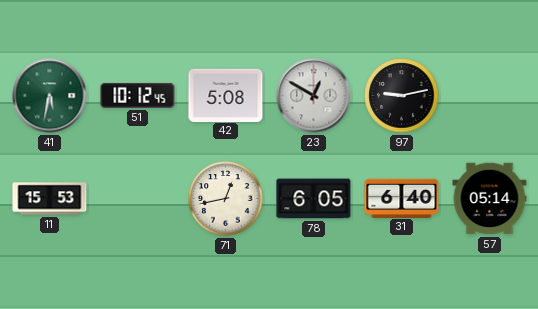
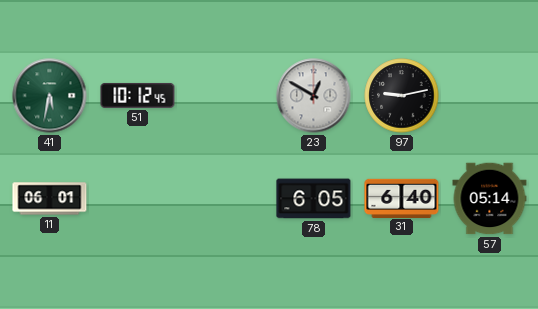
42: 5:08 -> none (226, 95)
11: 15:53 -> 06:01 (50, 199)
71: 12:43 -> none (226, 199)
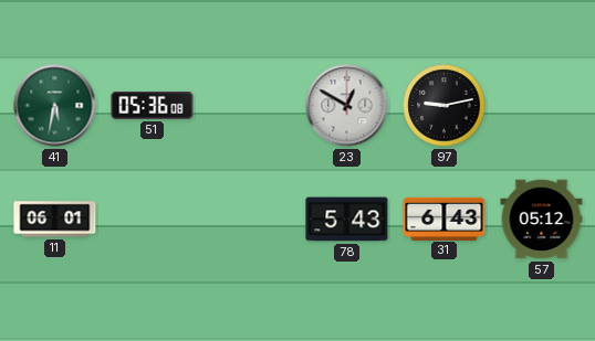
51: 10:12 -> 05:36 (153, 105)
78: 6:05 -> 5:43 (347, 220)
31: 6:40 -> 6:43 (445, 219)
57: 05:14 -> 05:12 (542, 220)
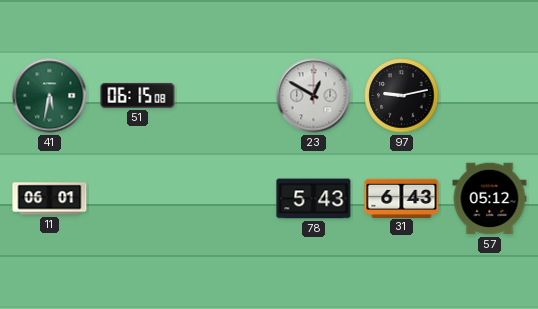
51: 05:36 -> 06:15 (138, 95)
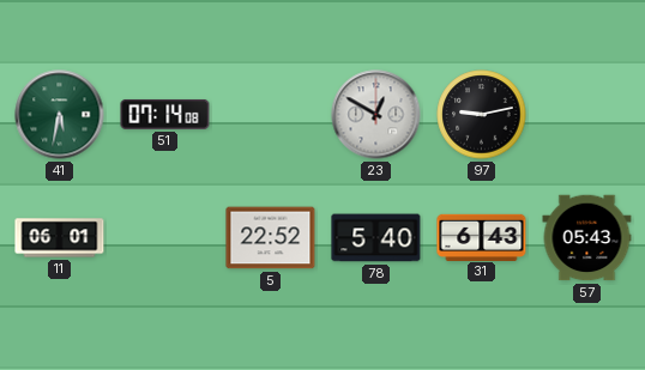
51: 06:15 -> 07:14 (165, 114)
5: none -> 22:52 (271, 238)
78: 5:43 -> 5:40 (376, 238)
57: 05:12 -> 05:43 (587, 238)
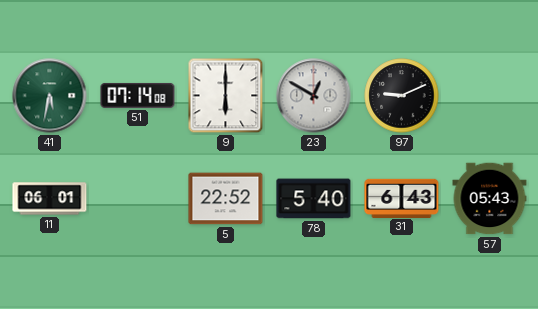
9: none -> 6:00 (226, 96)
97: 9:13 -> 9:11 (402, 96)
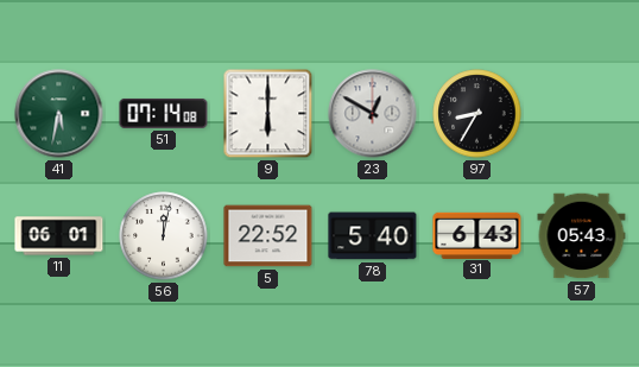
97: 9:11 -> 8:35 (477, 114)
56: none -> 12:02 (164, 236)
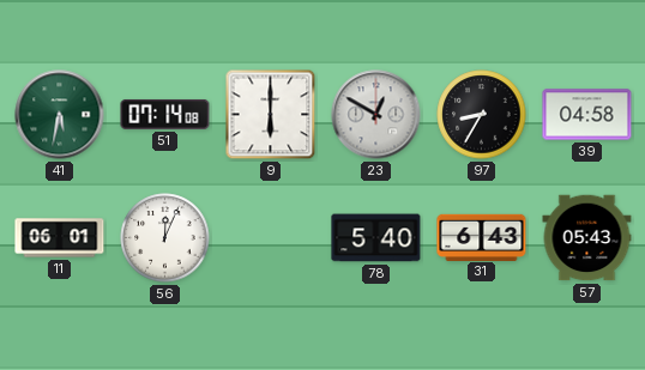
39: none -> 04:58 (587, 115)
56: 12:02 -> 12:04 (165, 238)
5: 22:52 -> none (268, 236)
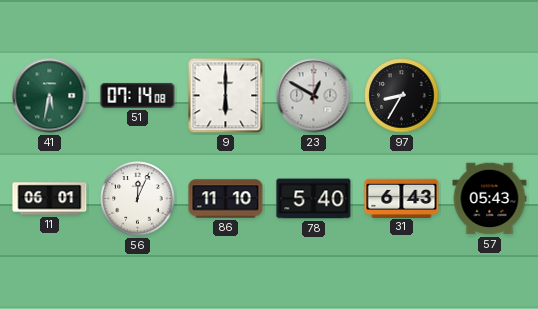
39: 04:58 -> none (587, 115)
86: none -> 11:10 (226, 199)
